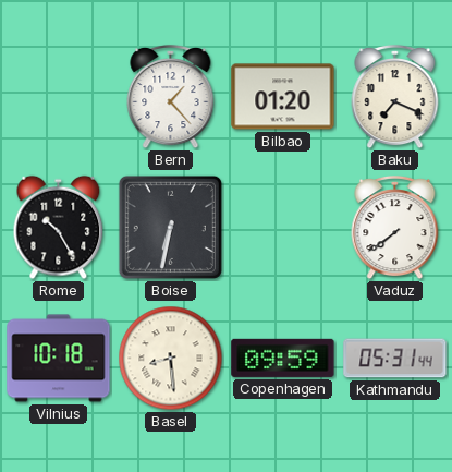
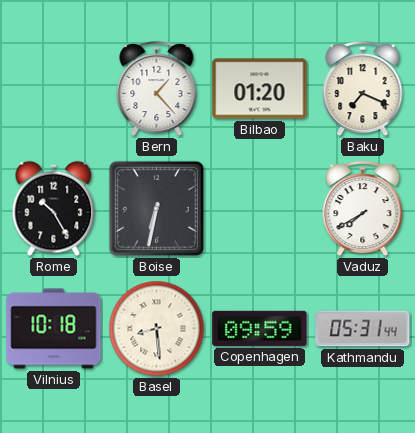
Vaduz: 7:39 -> 7:40 (363, 209)
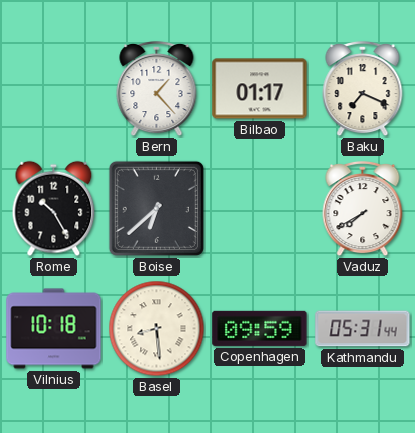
Bilbao: 01:20 -> 01:17 (260, 89)
Boise: 6:32 -> 6:38 (156, 208)
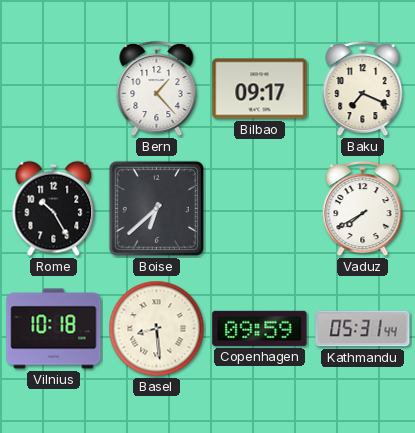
Bilbao: 01:17 -> 09:17 (260, 89)
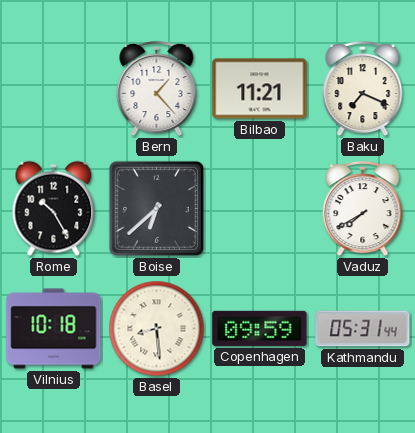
Bilbao: 09:17 -> 11:21 (260, 89)
